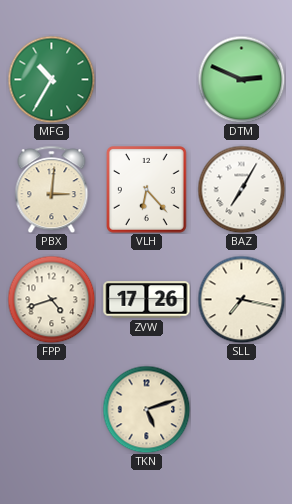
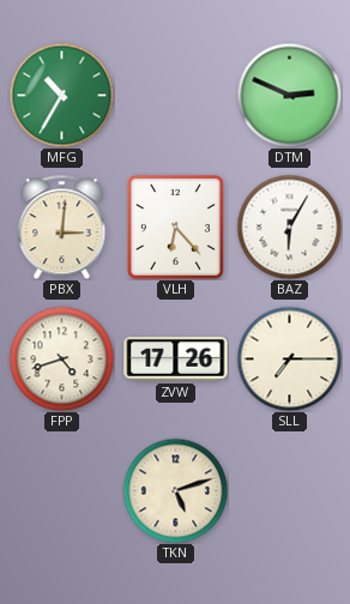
BAZ: 7:05 -> 6:05 (289, 226)
SLL: 7:17 -> 7:15 (289, 358)
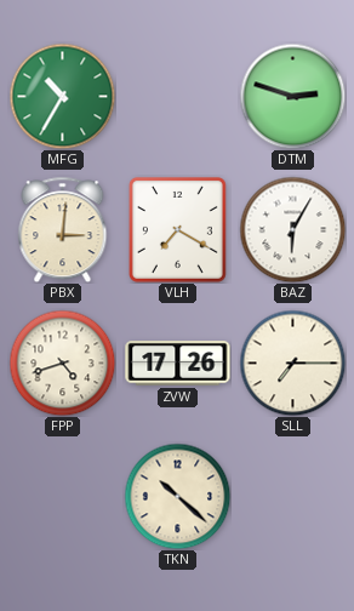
DTM: 2:49 -> 2:48 (292, 96)
VLH: 6:23 -> 7:20 (177, 229)
TKN: 5:12 -> 10:22 (177, 496)
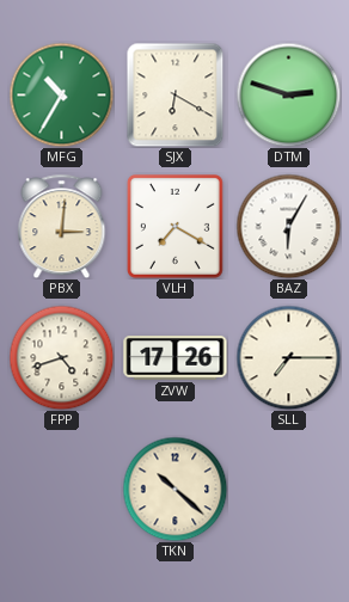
SJX: none -> 6:20 (176, 94)
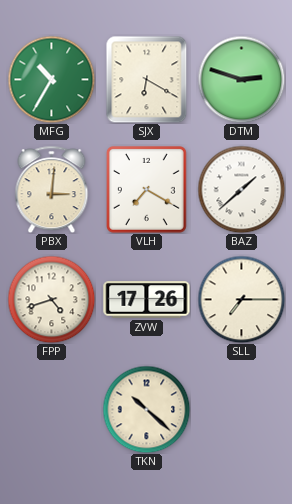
BAZ: 6:05 -> 1:38 (241, 189)
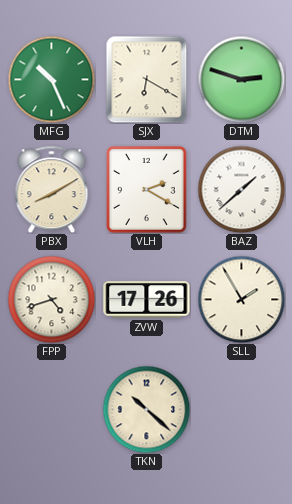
MFG: 10:35 -> 10:26 (51, 79)
PBX: 3:01 -> 8:10 (52, 189)
VLH: 7:20 -> 2:20 (146, 189)
SLL: 7:15 -> 1:55 (241, 299)
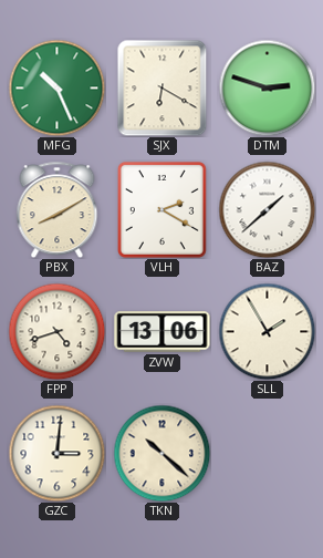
ZVW: 17:26 -> 13:06 (163, 332)
GZC: none -> 3:01 (56, 453)
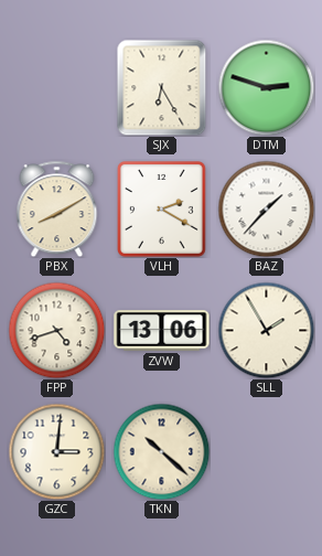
MFG: 10:26 -> none (56, 87)
SJX: 6:20 -> 6:25 (162, 87)
BAZ: 1:38 -> 1:37 (266, 209)
